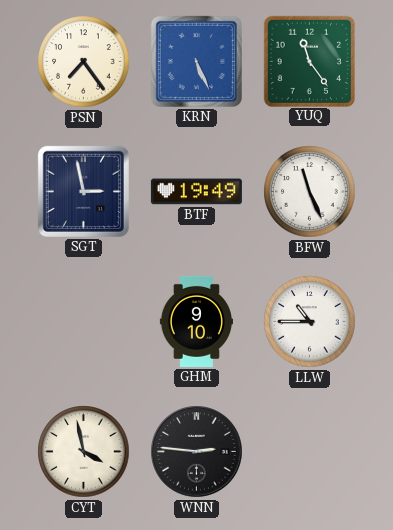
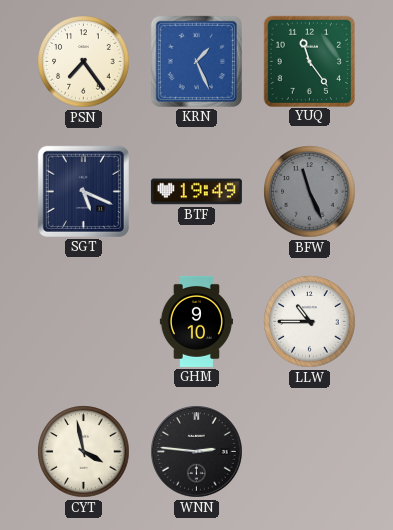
KRN: 5:26 -> 1:26 (196, 61)
SGT: 2:58 -> 5:19 (83, 191)
BFW dial: white -> grey (310, 192)
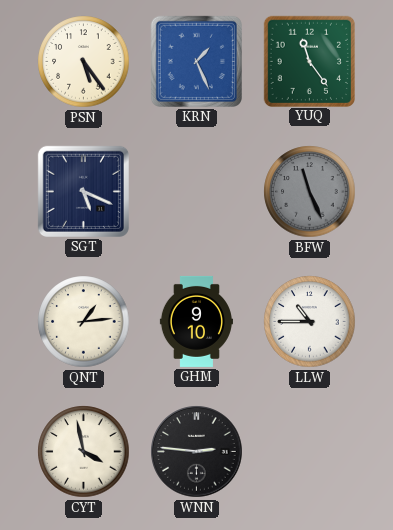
PSN: 7:24 -> 5:24 (84, 62)
BTF: 19:49 -> none (196, 192)
QNT: none -> 1:14 (84, 322)
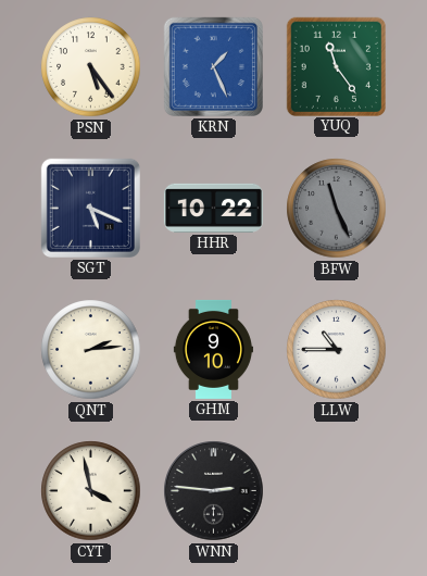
HHR: none -> 10:22 (213, 208)
QNT: 1:14 -> 2:14 (91, 350)
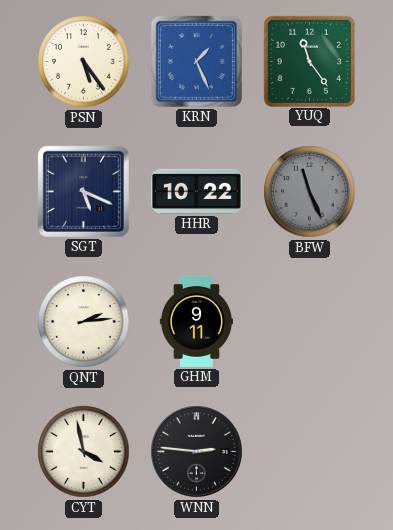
GHM: 9:10 -> 9:11 (196, 321)
LLW: 10:45 -> none (337, 350)
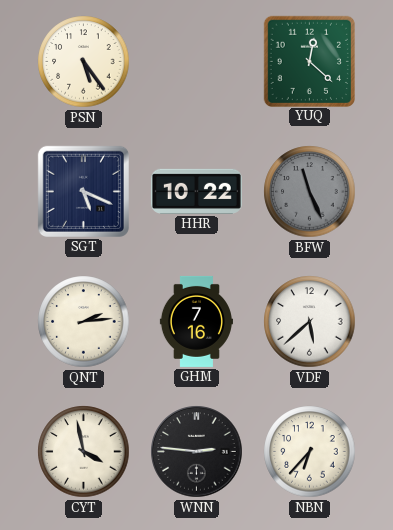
KRN: 1:26 -> none (196, 61)
YUQ: 11:24 -> 12:22 (309, 61)
GHM: 9:11 -> 7:16 (196, 321)
VDF: none -> 5:38 (310, 322)
NBN: none -> 6:37 (310, 452)
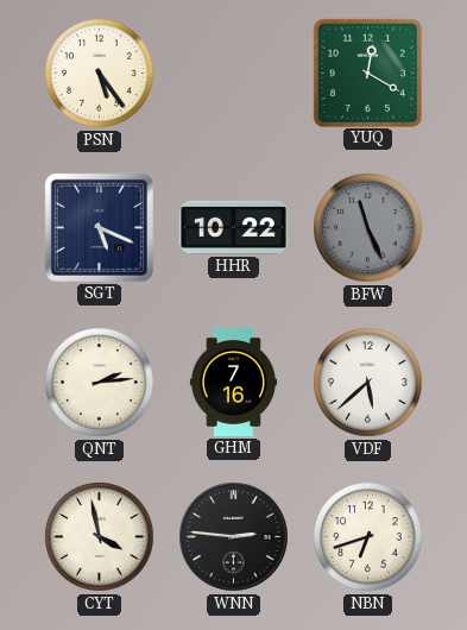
YUQ: 12:22 -> 12:20 (367, 73)
NBN: 6:37 -> 6:42 (368, 537)
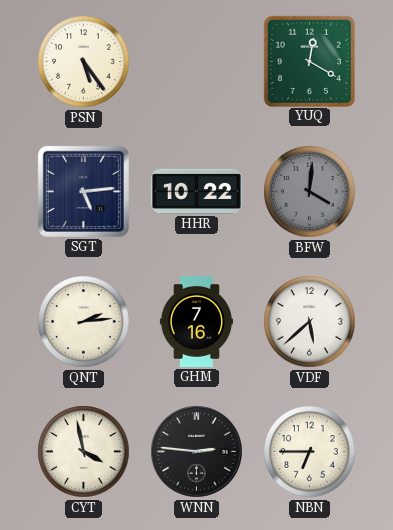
SGT: 5:19 -> 5:14 (83, 191)
BFW: 11:26 -> 4:01 (310, 192)
NBN: 6:42 -> 6:45 (310, 452)
